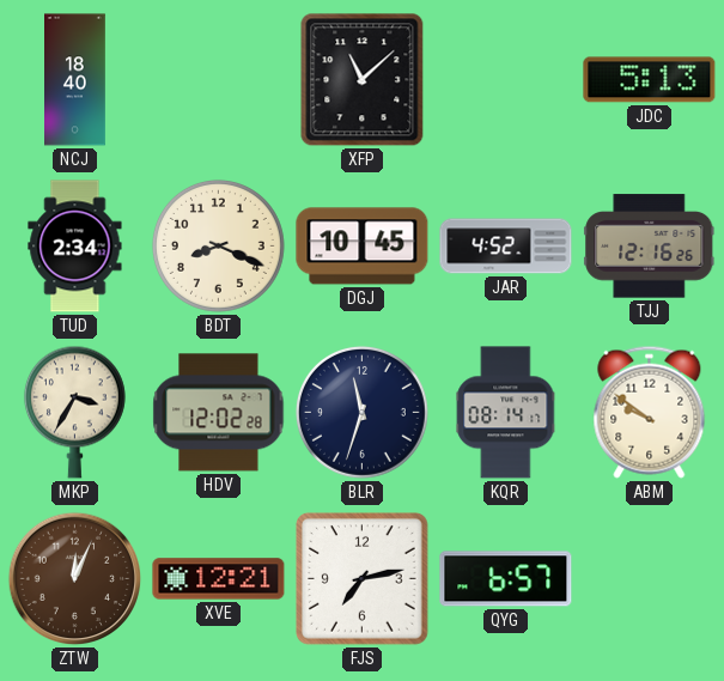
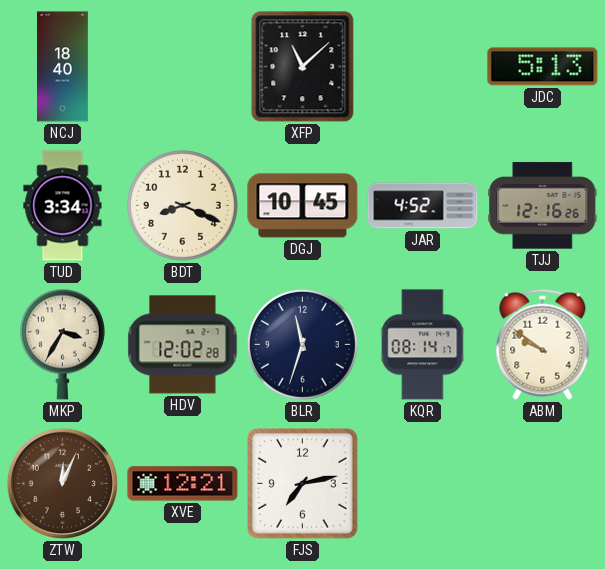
TUD: 2:34 -> 3:34 (63, 206)
QYG: 6:57 -> none (506, 579)
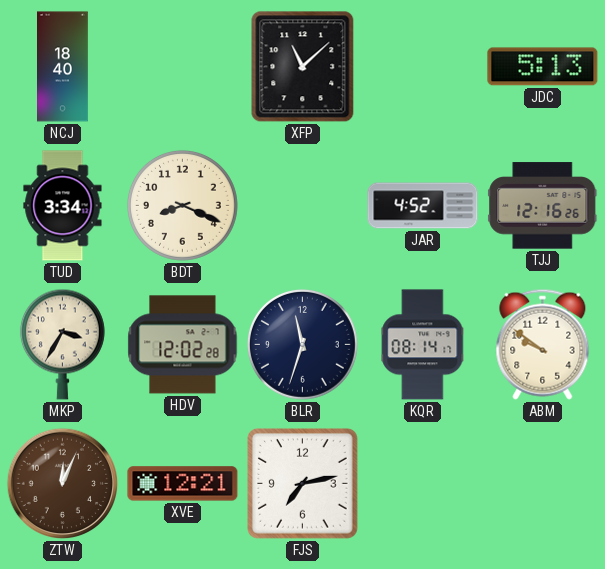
DGJ: 10:45 -> none (303, 206)
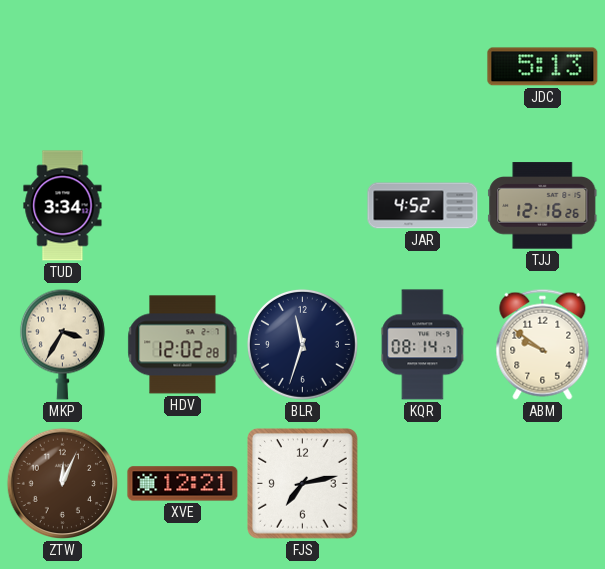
NCJ: 18:40 -> none (63, 67)
XFP: 11:08 -> none (303, 67)
BDT: 8:19 -> none (182, 205)
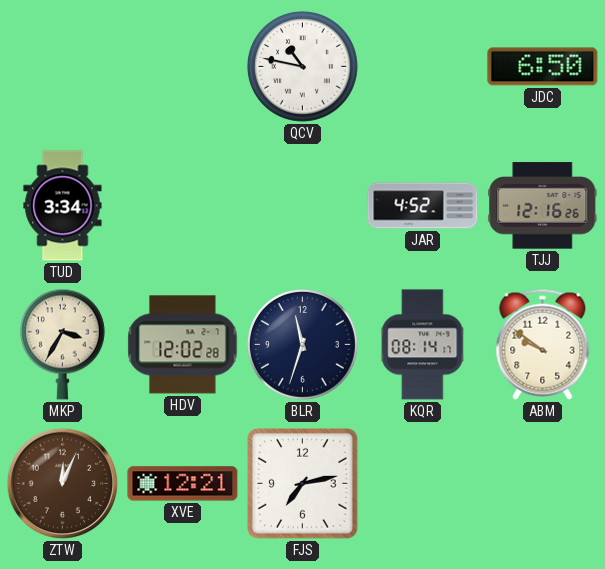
QCV: none -> 10:47 (302, 66)
JDC: 5:13 -> 6:50 (543, 67)
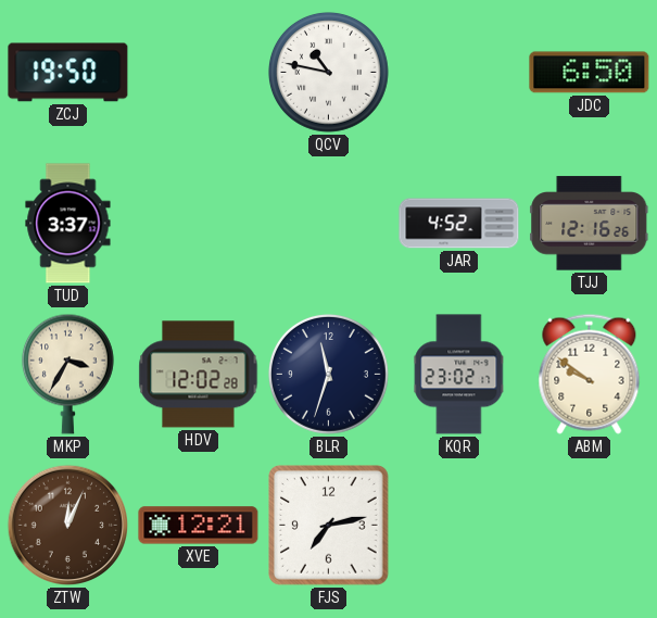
ZCJ: none -> 19:50 (68, 73)
TUD: 3:34 -> 3:37 (68, 224)
KQR: 08:14 -> 23:02 (459, 375)
